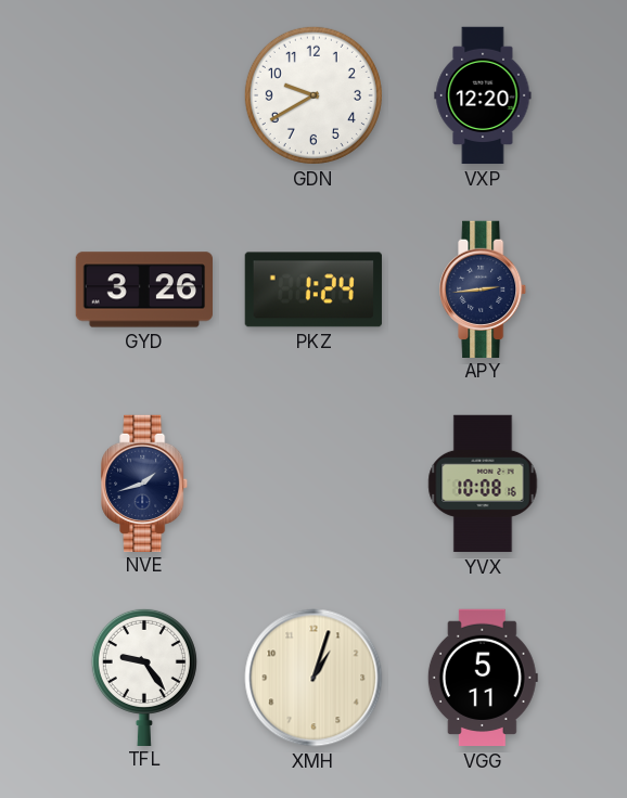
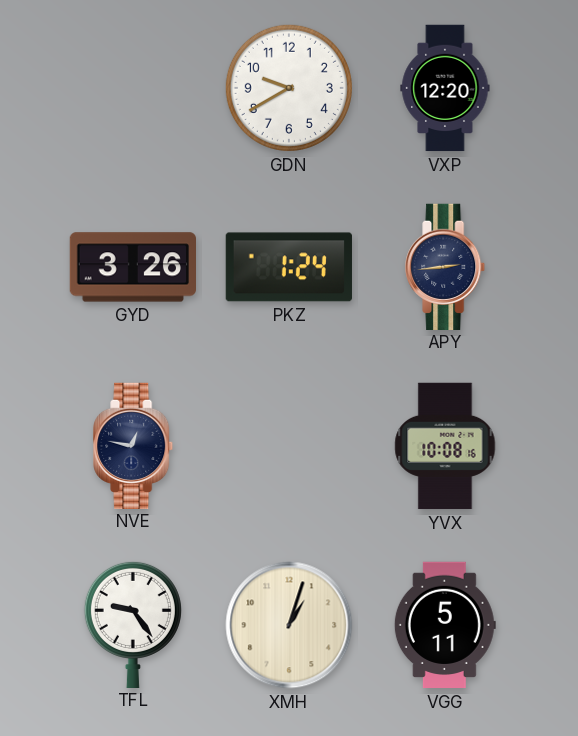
NVE: 1:42 -> 12:47 (134, 445)
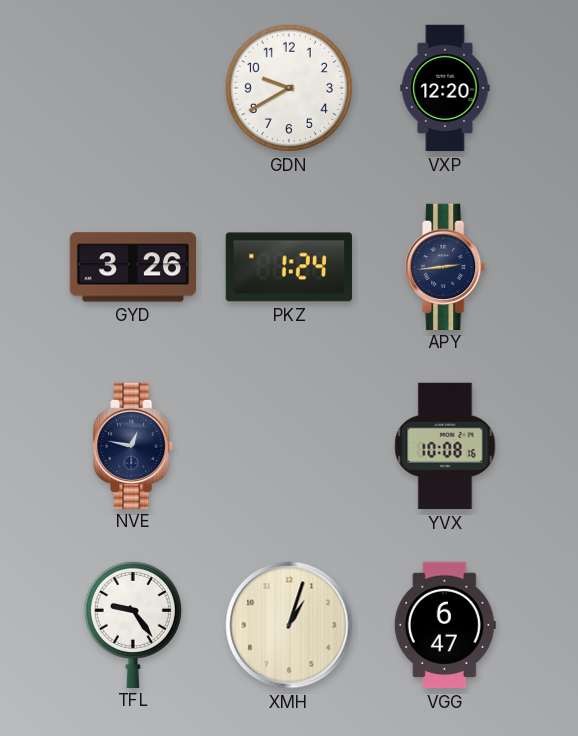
VGG: 5:11 -> 6:47 (445, 625)
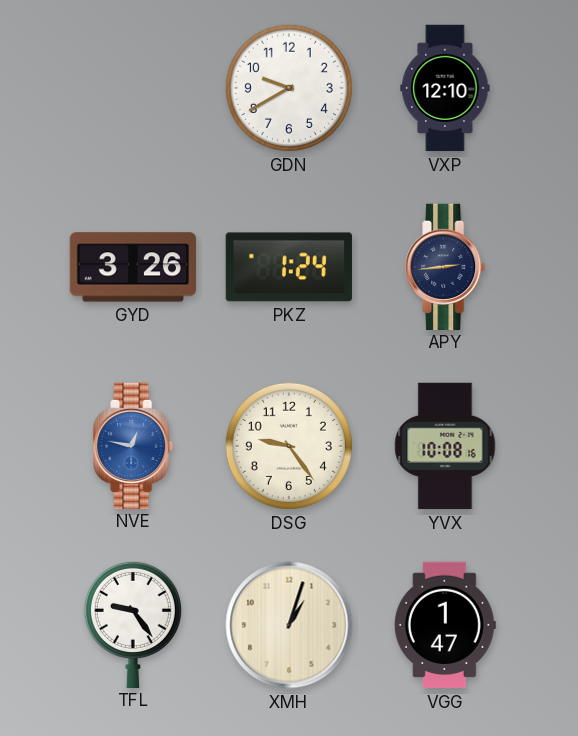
VXP: 12:20 -> 12:10 (445, 88)
NVE dial: navy -> blue (134, 445)
DSG: none -> 9:24 (289, 446)
VGG: 6:47 -> 1:47 (445, 625)
